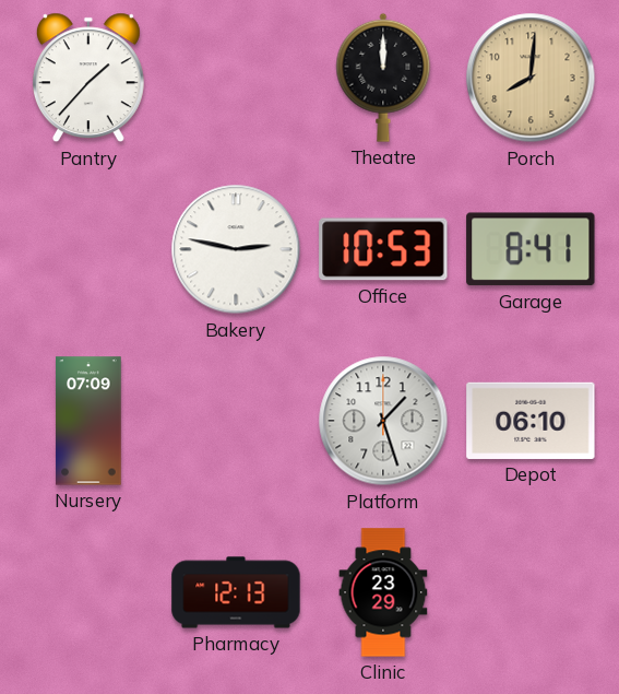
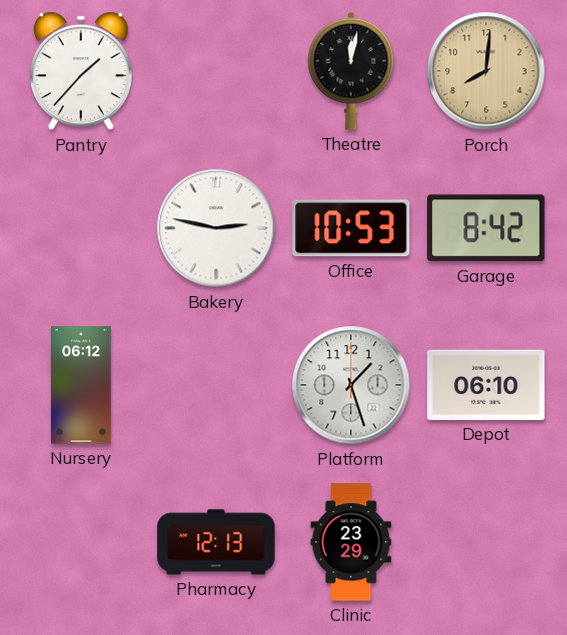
Theatre: 12:00 -> 12:02 (351, 71)
Garage: 8:41 -> 8:42 (486, 228)
Nursery: 07:09 -> 06:12 (81, 385)
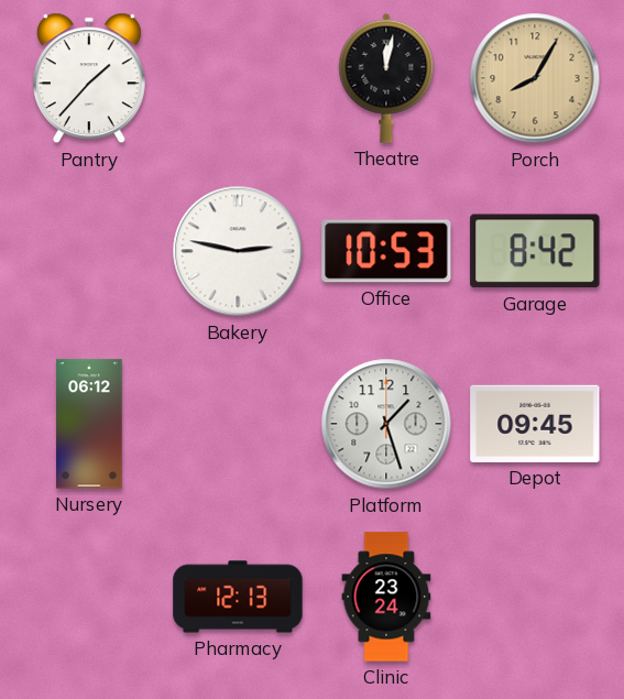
Porch: 8:01 -> 8:05 (535, 78)
Depot: 06:10 -> 09:45 (535, 424)
Clinic: 23:29 -> 23:24 (386, 597)
